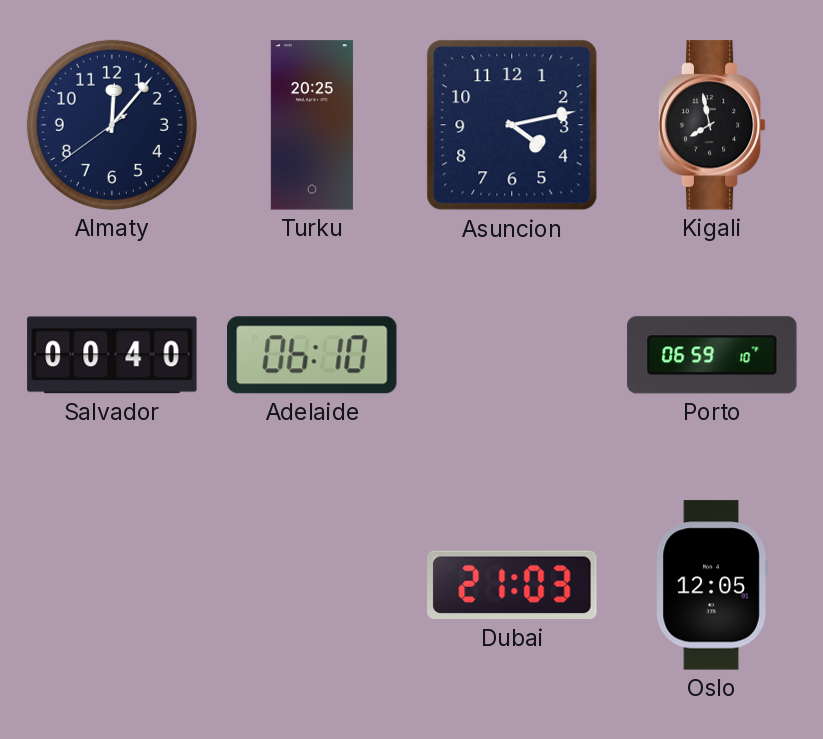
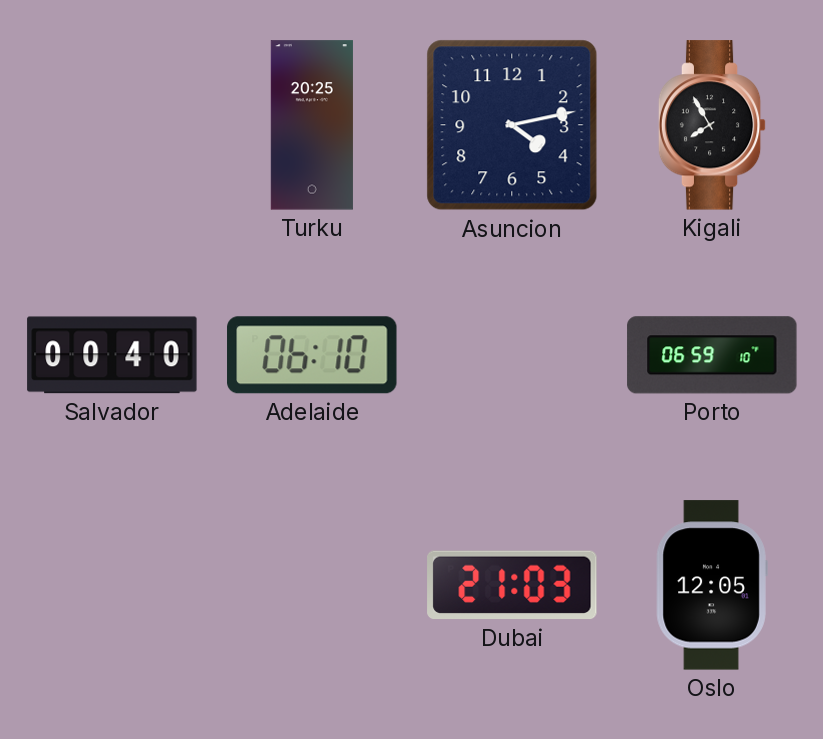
Almaty: 12:06 -> none (112, 125)
Kigali: 7:58 -> 7:55 (712, 125)
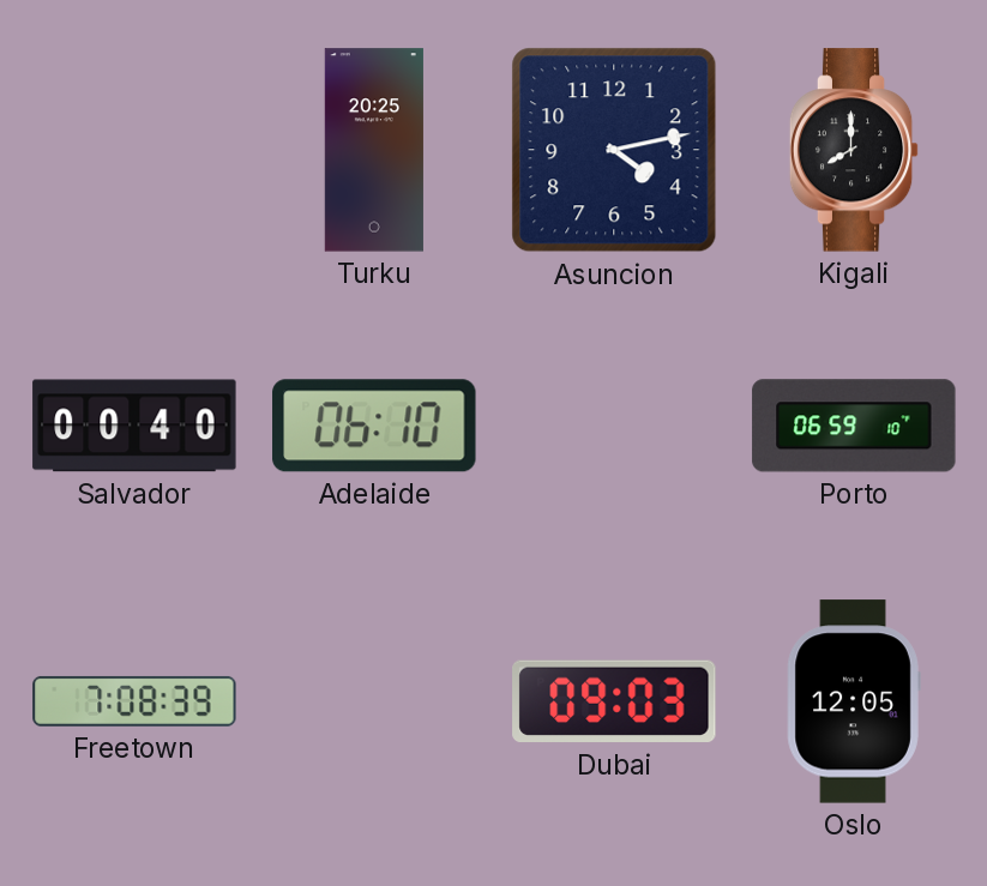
Kigali: 7:55 -> 8:00 (854, 150)
Freetown: none -> 7:08 (134, 701)
Dubai: 21:03 -> 09:03 (614, 701)
